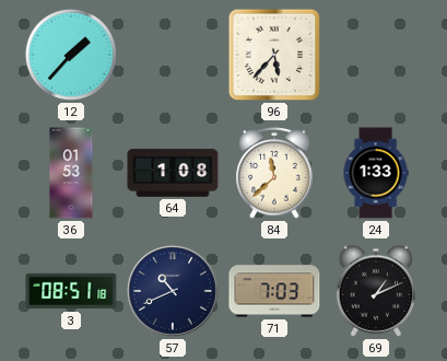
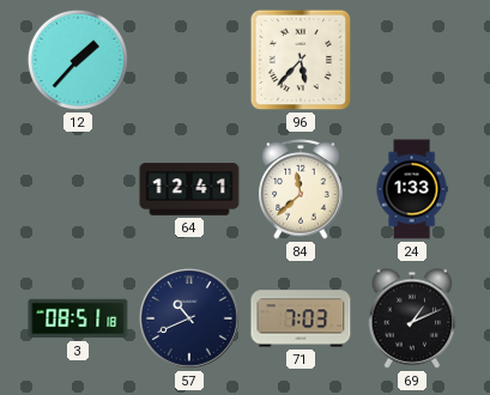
36: 01:53 -> none (71, 173)
64: 1:08 -> 12:41 (189, 189)
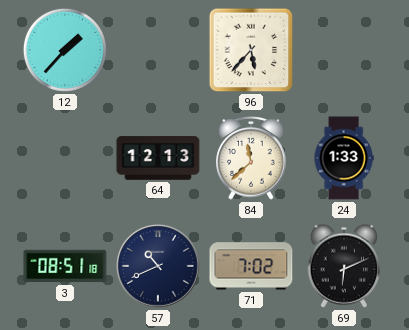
64: 12:41 -> 12:13 (158, 158)
71: 7:03 -> 7:02 (251, 266)
69: 1:11 -> 6:11 (344, 266)
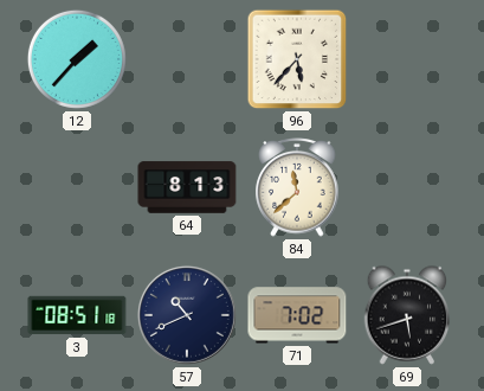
64: 12:13 -> 8:13 (187, 187)
24: 1:33 -> none (344, 158)
69: 6:11 -> 5:42 (407, 315)
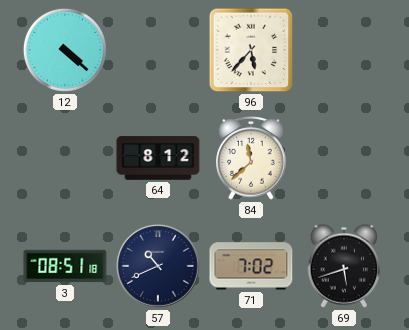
12: 1:37 -> 4:22 (65, 50)
64: 8:13 -> 8:12 (158, 158)
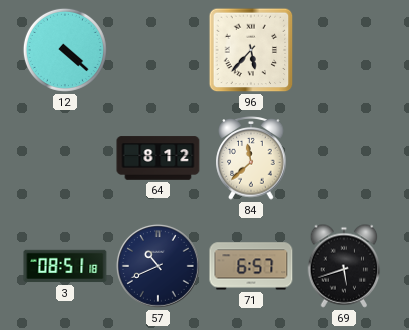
71: 7:02 -> 6:57 (251, 266)
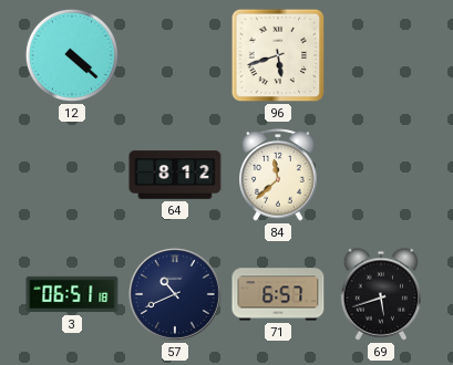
96: 5:37 -> 5:42 (278, 55)
3: 08:51 -> 06:51 (72, 294)
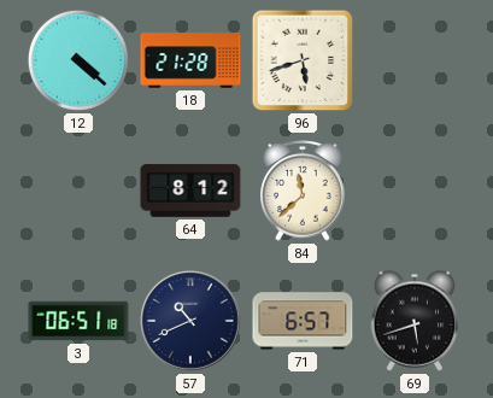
18: none -> 21:28 (190, 60)
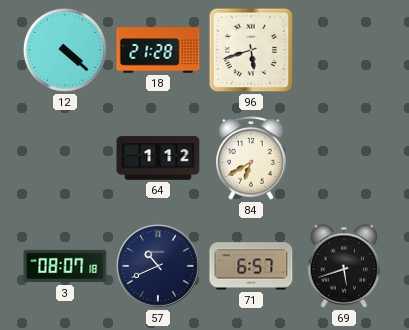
64: 8:12 -> 1:12 (158, 158)
84: 11:38 -> 6:40 (251, 158)
3: 06:51 -> 08:07 (65, 266)
